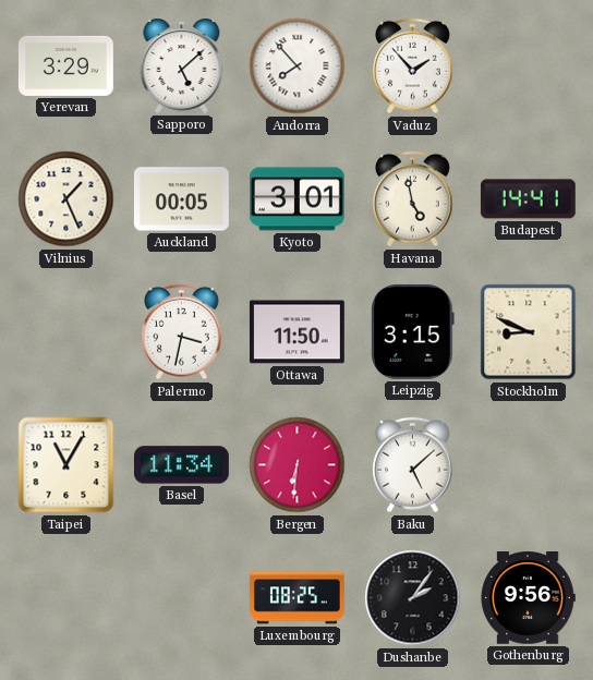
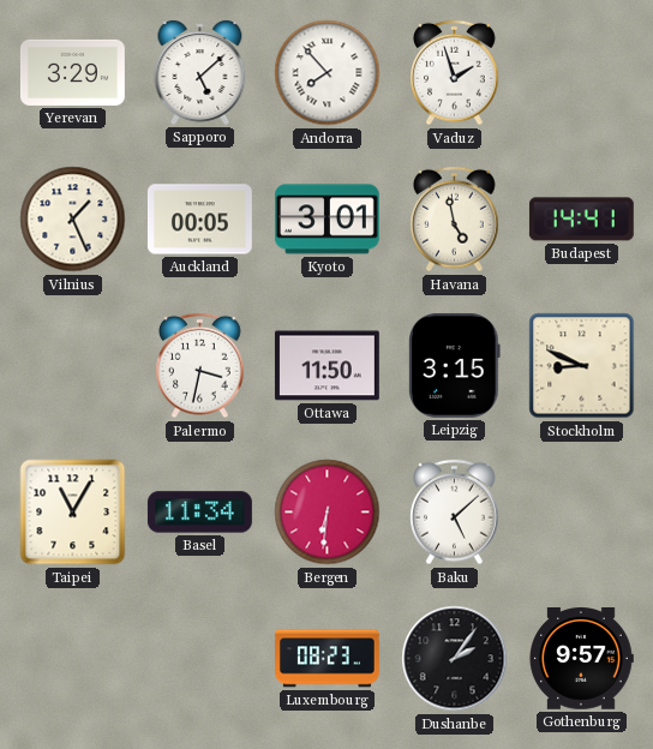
Vaduz: 1:53 -> 1:57 (455, 73)
Luxembourg: 08:25 -> 08:23 (328, 659)
Gothenburg: 9:56 -> 9:57 (581, 659)
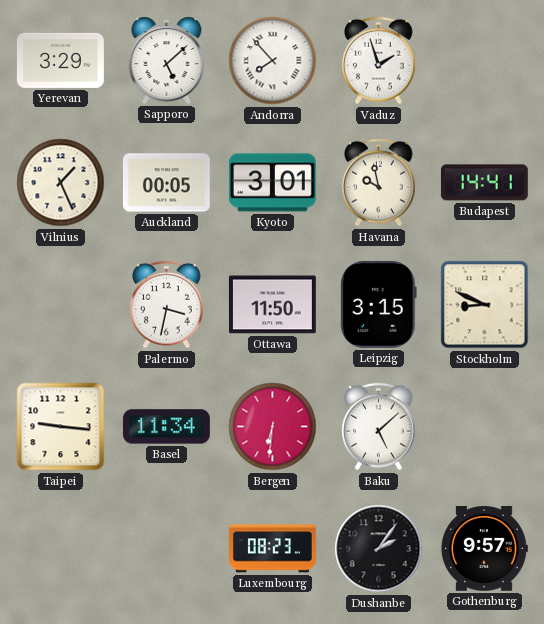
Havana: 4:58 -> 9:58 (379, 183)
Taipei: 11:05 -> 9:16 (61, 427)
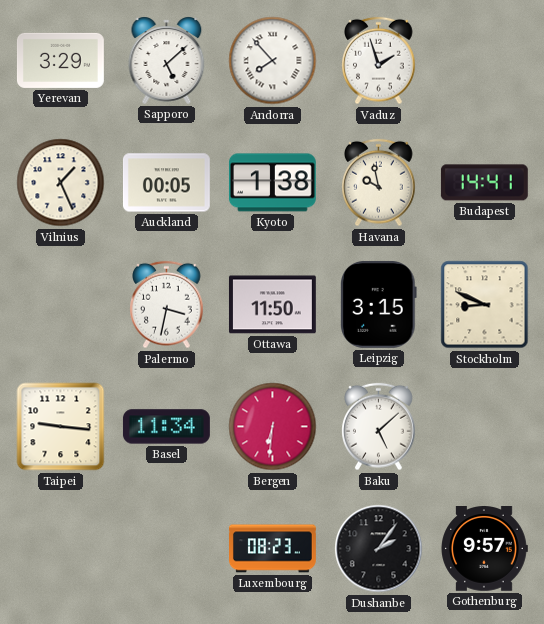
Kyoto: 3:01 -> 1:38 (272, 183)
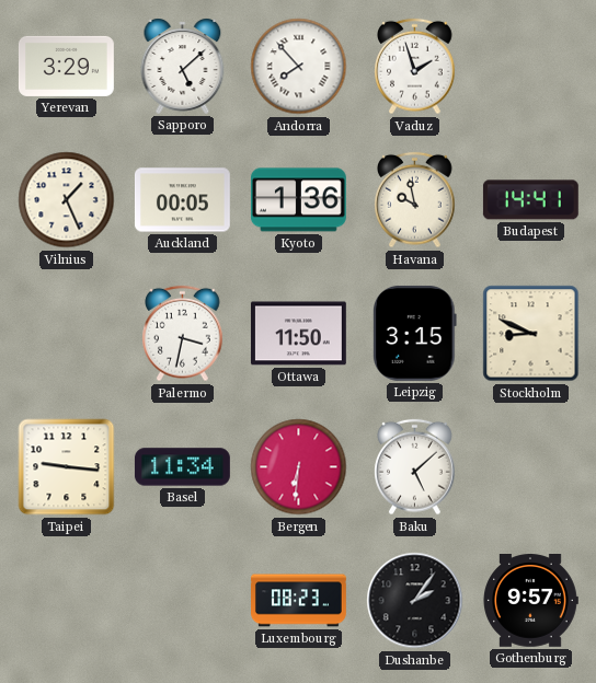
Kyoto: 1:38 -> 1:36 (298, 200)
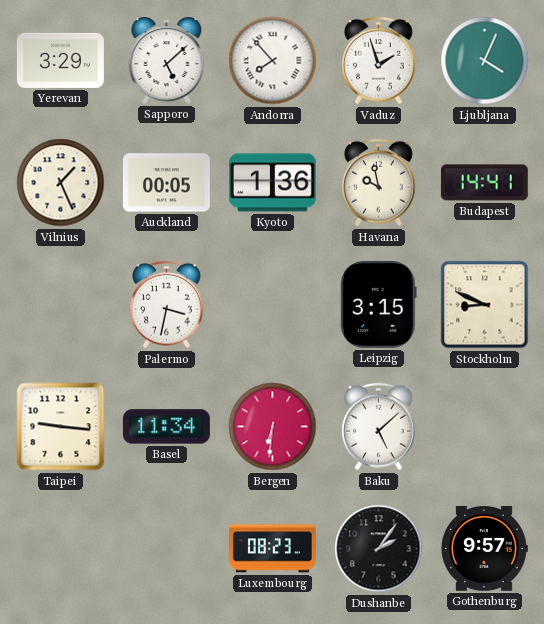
Ljubljana: none -> 4:04 (485, 61)
Ottawa: 11:50 -> none (298, 334)
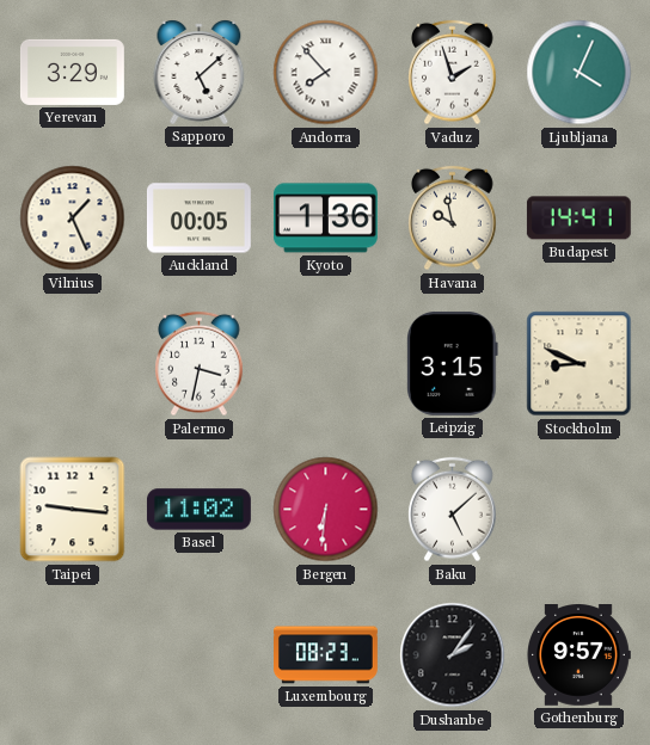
Basel: 11:34 -> 11:02 (198, 510)
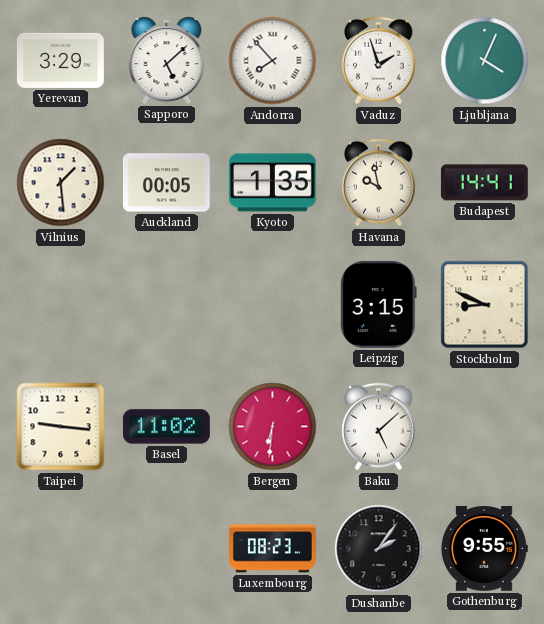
Vilnius: 1:26 -> 1:29 (61, 183)
Kyoto: 1:36 -> 1:35 (272, 183)
Palermo: 3:32 -> none (200, 364)
Gothenburg: 9:57 -> 9:55 (484, 549)
